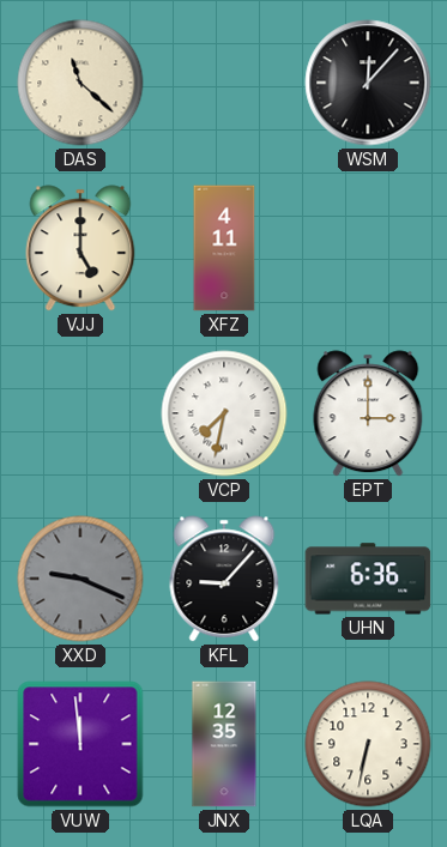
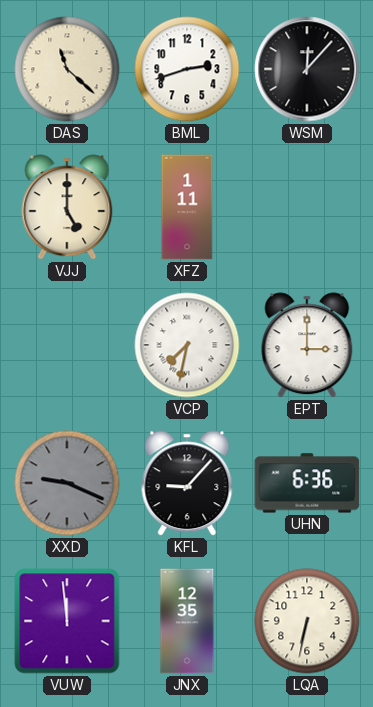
BML: none -> 2:42 (187, 69)
XFZ: 4:11 -> 1:11 (187, 207)
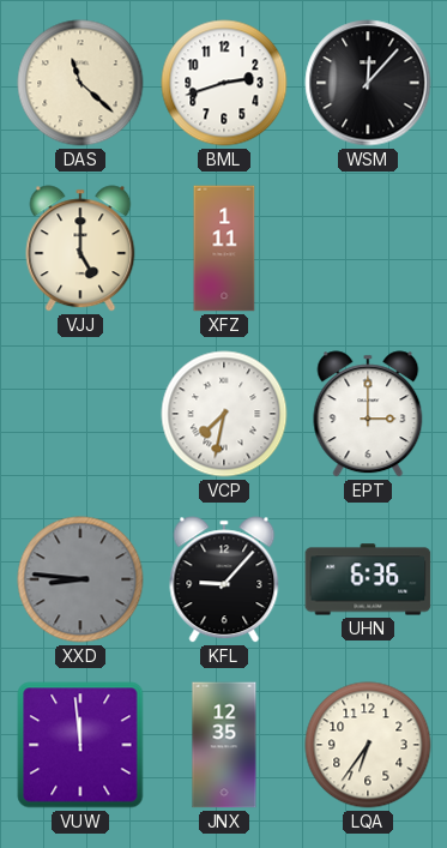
XXD: 9:19 -> 8:46 (80, 579)
LQA: 6:32 -> 6:36 (368, 745)
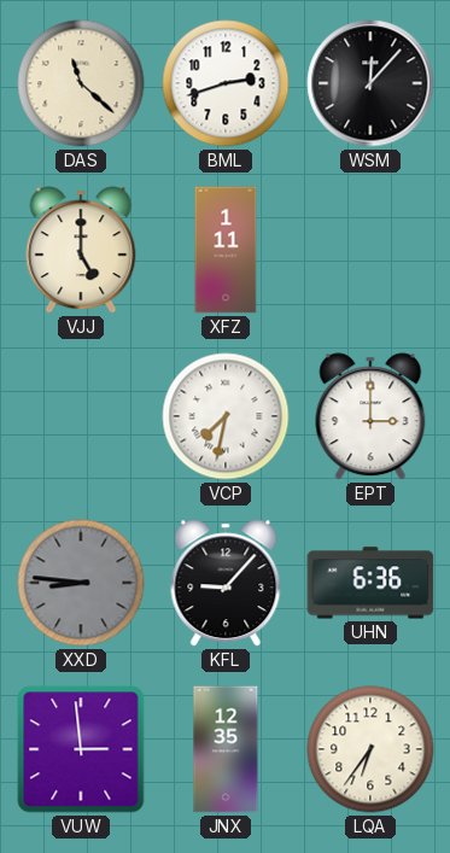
VUW: 11:59 -> 2:59 (81, 749)
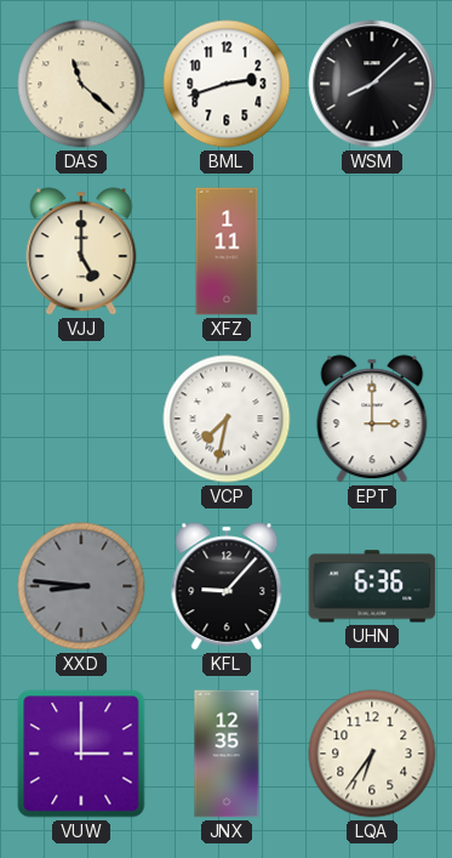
WSM: 12:07 -> 8:08 (372, 84)
VUW: 2:59 -> 3:00 (81, 754)
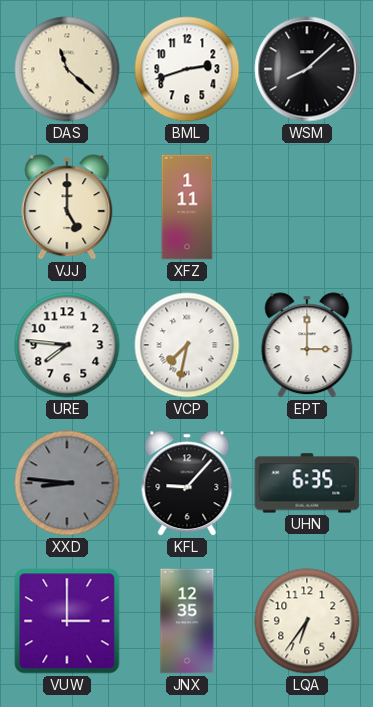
URE: none -> 7:46 (67, 345)
UHN: 6:36 -> 6:35 (307, 483)
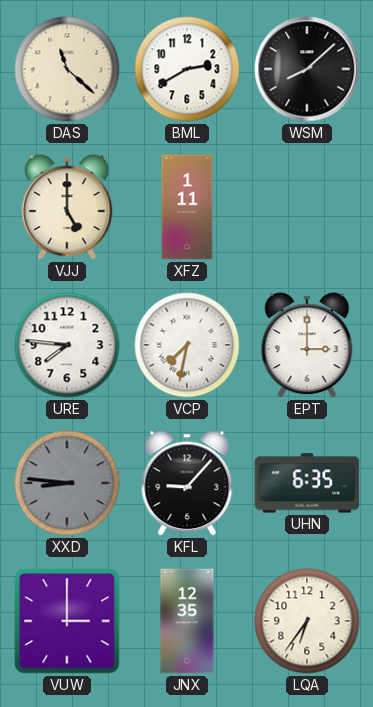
BML: 2:42 -> 2:40 (187, 69)
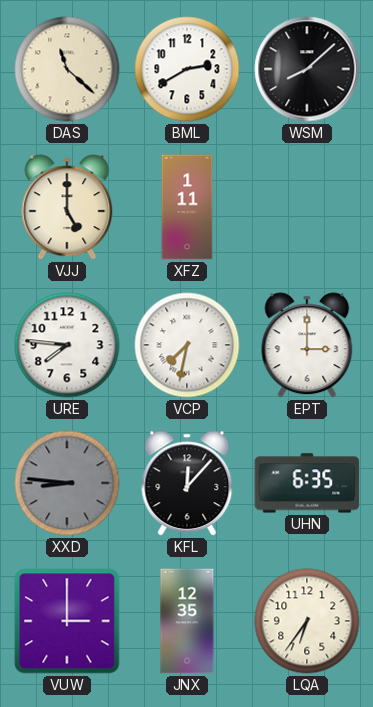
KFL: 9:07 -> 12:07 (187, 483)
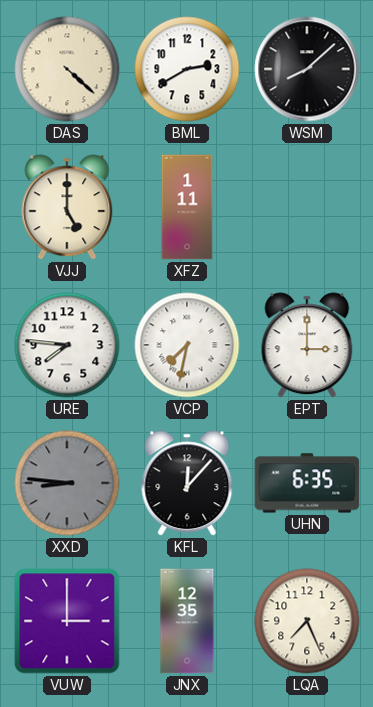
DAS: 11:22 -> 4:22 (67, 69)
LQA: 6:36 -> 7:26 (307, 621)
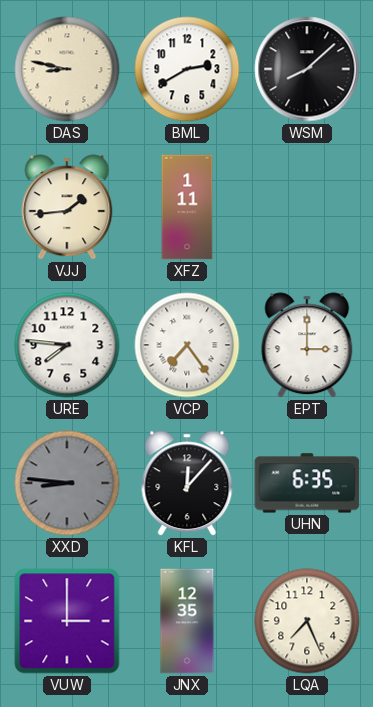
DAS: 4:22 -> 8:47 (67, 69)
VJJ: 5:00 -> 1:44 (67, 207)
VCP: 7:32 -> 7:24 (187, 345)
